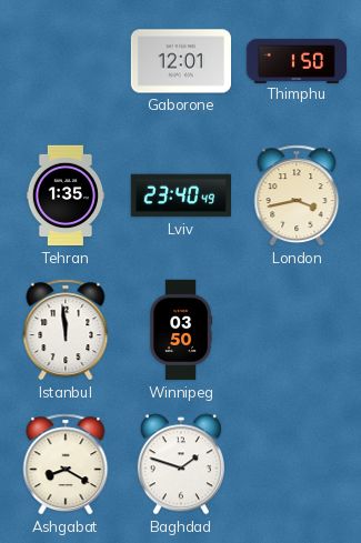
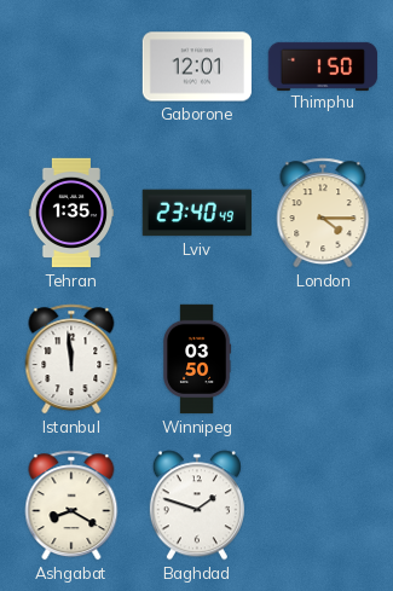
London: 3:43 -> 4:15 (323, 213)
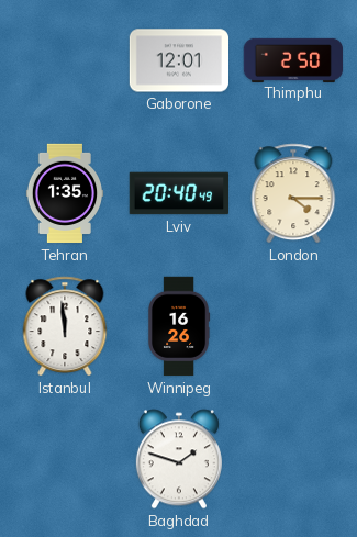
Thimphu: 1:50 -> 2:50 (293, 59)
Lviv: 23:40 -> 20:40 (178, 193)
Winnipeg: 03:50 -> 16:26 (180, 326)
Ashgabat: 8:20 -> none (71, 505)
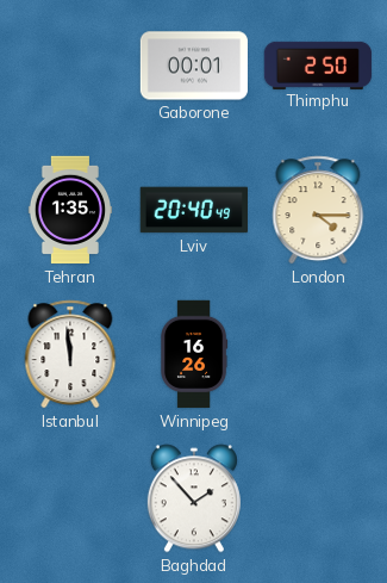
Gaborone: 12:01 -> 00:01 (193, 66)
Baghdad: 1:48 -> 1:53 (194, 498)
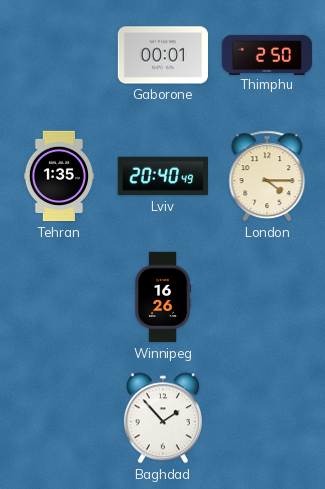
Istanbul: 11:59 -> none (70, 354)
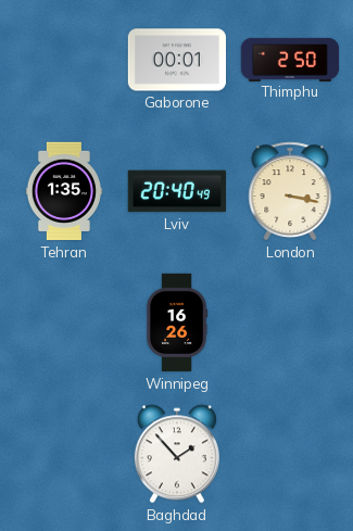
London: 4:15 -> 3:17 (290, 191)
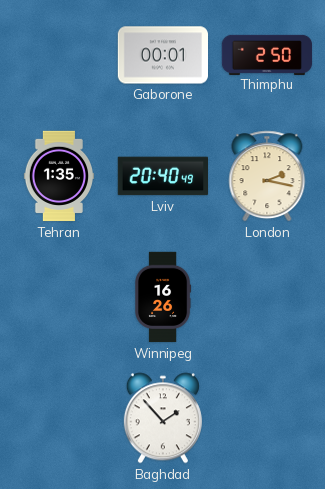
London: 3:17 -> 2:17 (267, 176)
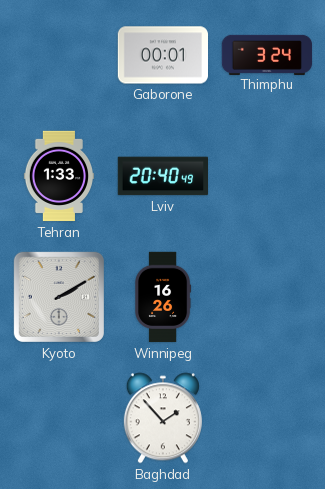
Thimphu: 2:50 -> 3:24 (267, 54)
Tehran: 1:35 -> 1:33 (58, 176)
London: 2:17 -> none (267, 176)
Kyoto: none -> 2:10 (59, 297)
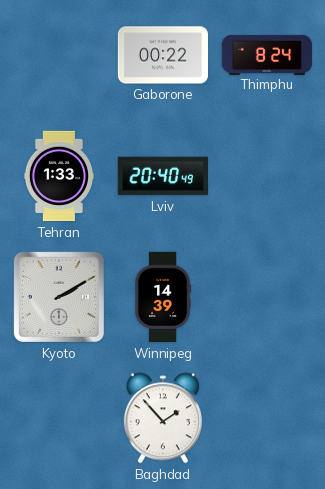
Gaborone: 00:01 -> 00:22 (162, 55)
Thimphu: 3:24 -> 8:24 (267, 54)
Winnipeg: 16:26 -> 14:39 (164, 297)
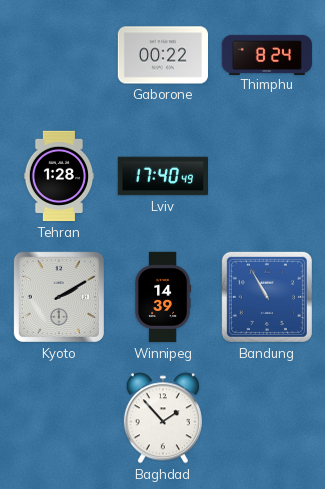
Tehran: 1:33 -> 1:28 (58, 176)
Lviv: 20:40 -> 17:40 (162, 176)
Bandung: none -> 10:55 (267, 297)
